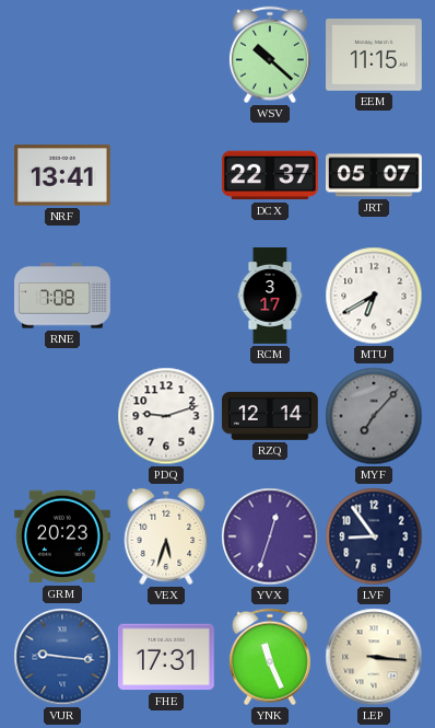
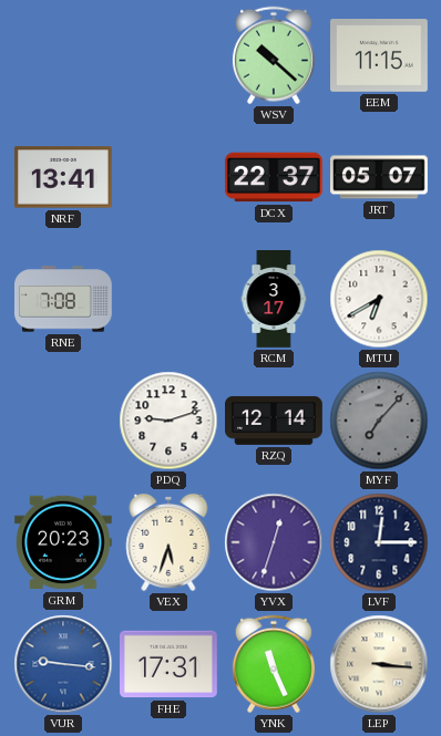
LVF: 8:54 -> 12:15 (379, 542)
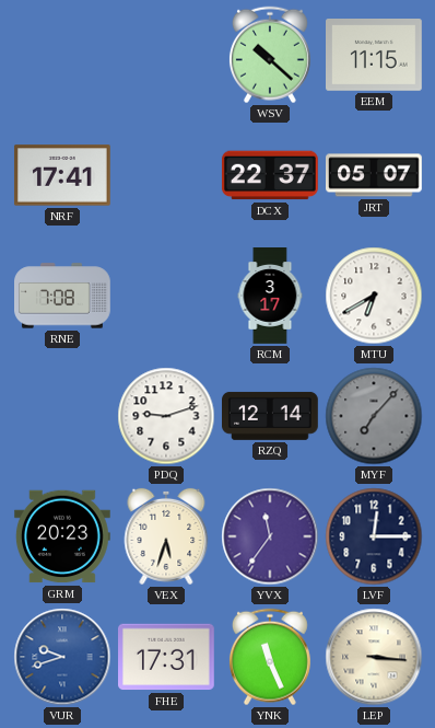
NRF: 13:41 -> 17:41 (62, 175)
YVX: 12:33 -> 11:36 (270, 536)
VUR: 9:16 -> 9:42 (62, 657)
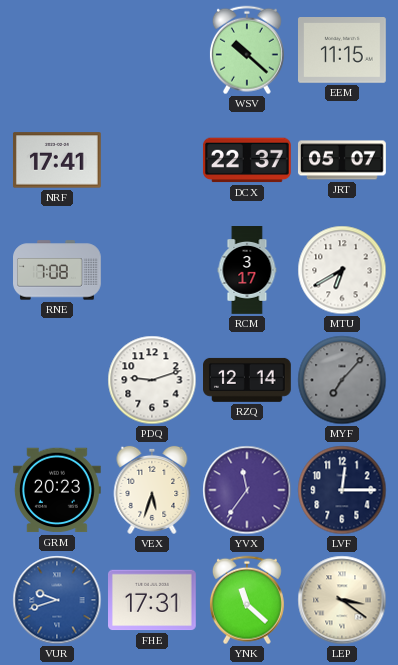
YNK: 11:26 -> 11:22 (247, 600)
LEP: 3:16 -> 3:21 (342, 600)
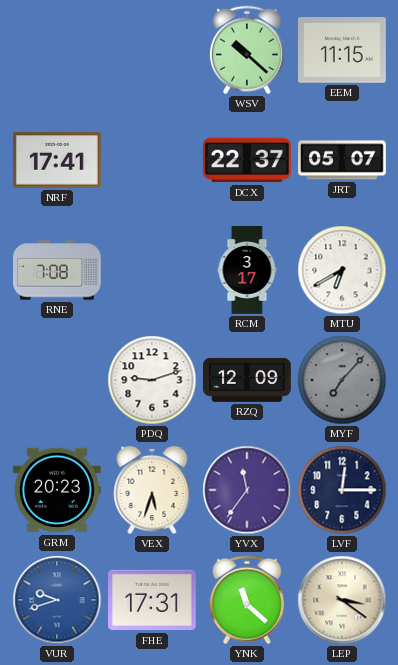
RZQ: 12:14 -> 12:09 (248, 380)
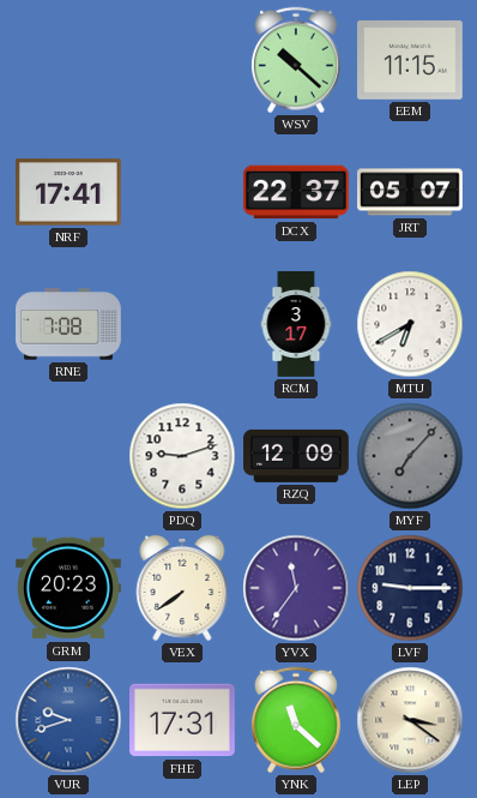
VEX: 5:33 -> 7:39 (182, 588)
LVF: 12:15 -> 9:15 (410, 588)
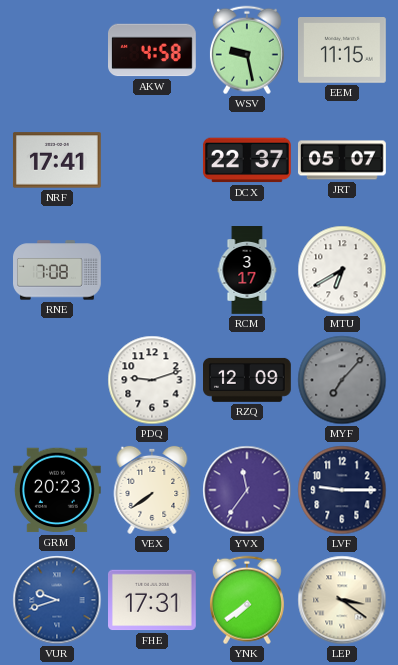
AKW: none -> 4:58 (153, 50)
WSV: 10:22 -> 9:28 (247, 50)
YNK: 11:22 -> 7:39 (247, 600)
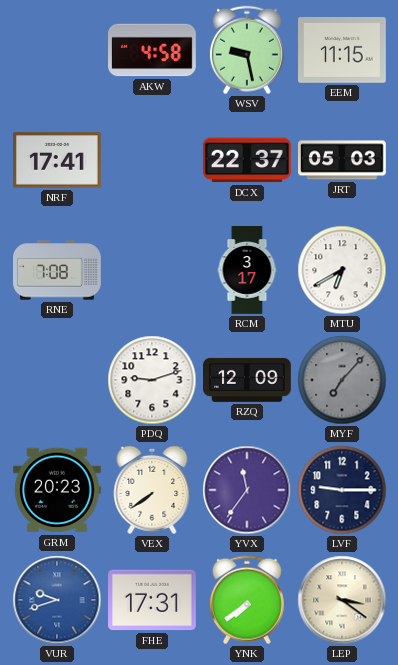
JRT: 05:07 -> 05:03 (343, 160)
